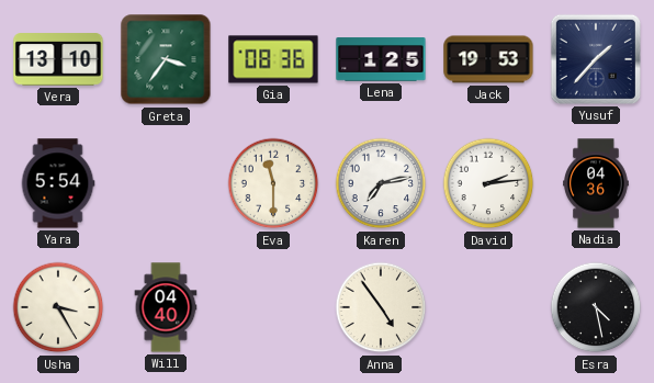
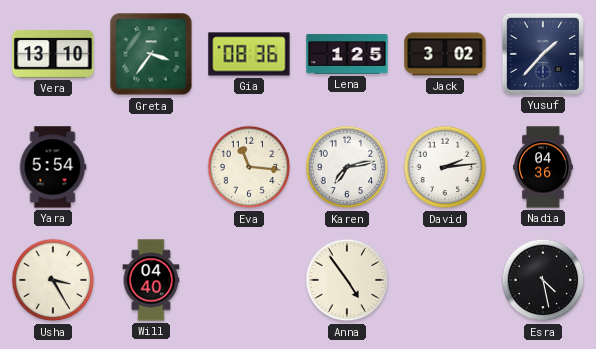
Jack: 19:53 -> 3:02 (445, 54)
Eva: 11:30 -> 11:16 (249, 167)
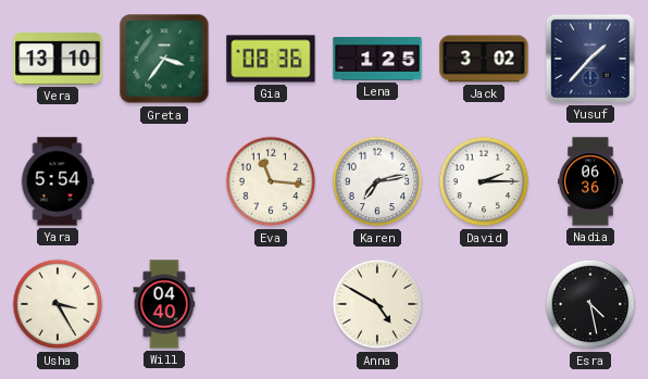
David: 2:14 -> 2:15 (484, 181)
Nadia: 04:36 -> 06:36 (590, 181)
Anna: 4:54 -> 4:50 (377, 304)
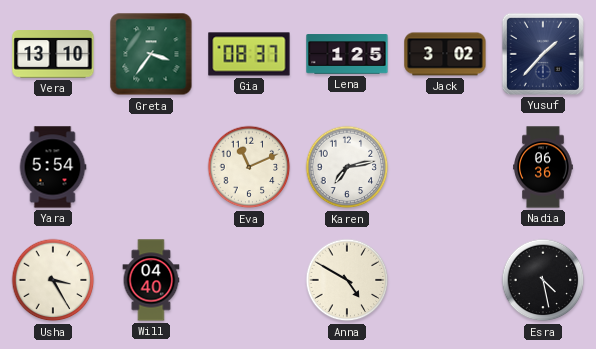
Gia: 08:36 -> 08:37 (249, 54)
Eva: 11:16 -> 11:11 (249, 167)
David: 2:15 -> none (484, 181)
